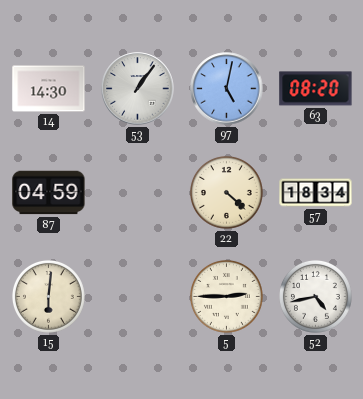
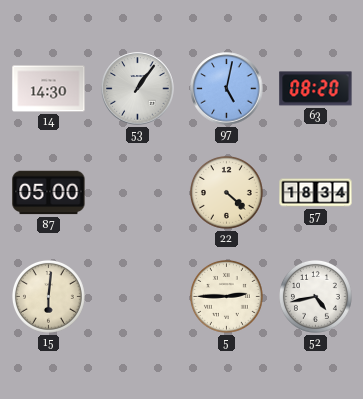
87: 04:59 -> 05:00 (49, 193)
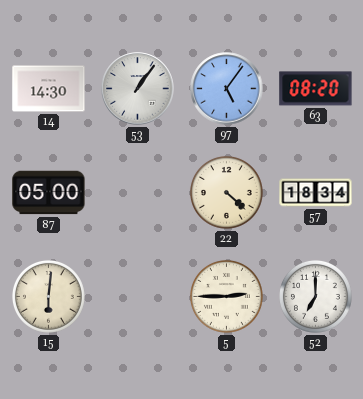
97: 5:02 -> 5:06 (227, 89)
52: 4:43 -> 7:00 (316, 297)
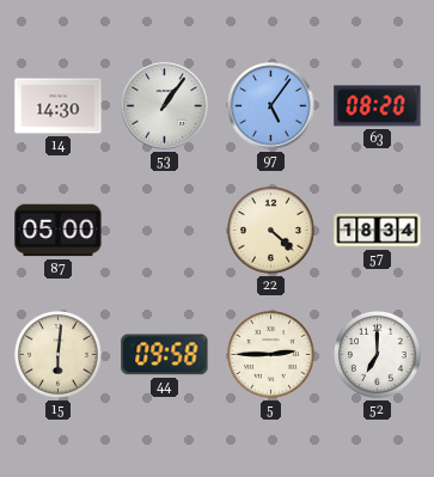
44: none -> 09:58 (165, 355)
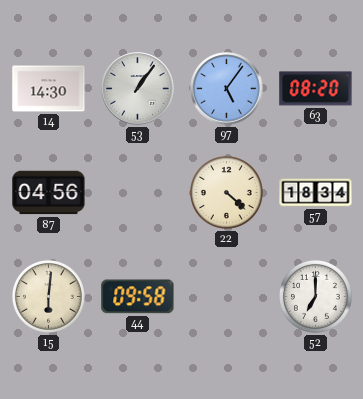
87: 05:00 -> 04:56 (49, 193)
5: 2:45 -> none (271, 355)
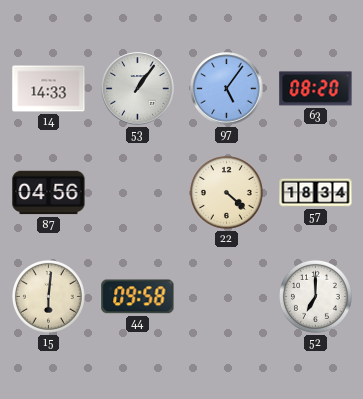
14: 14:30 -> 14:33 (49, 89)
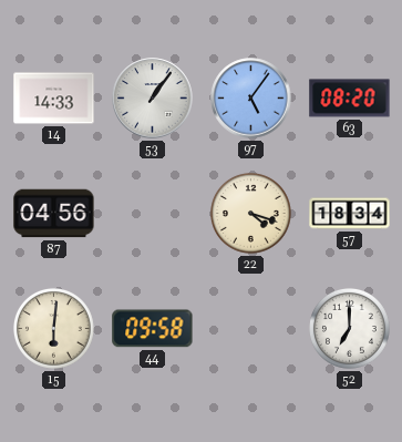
22: 4:22 -> 4:18 (251, 214)
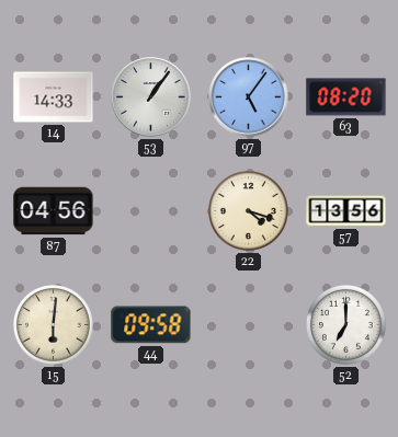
57: 18:34 -> 13:56 (346, 211)
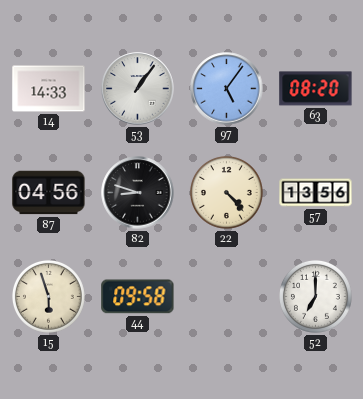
82: none -> 8:48 (138, 193)
22: 4:18 -> 4:23 (227, 193)
15: 6:01 -> 5:57 (49, 297)
